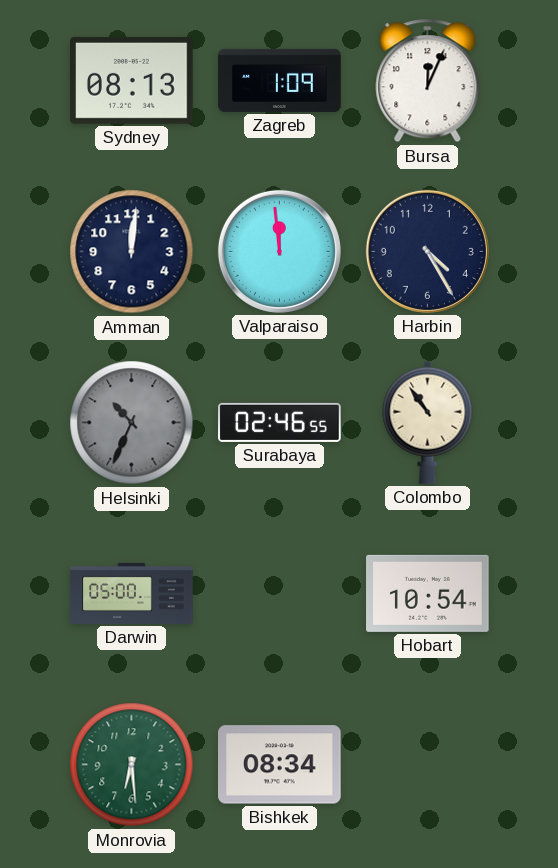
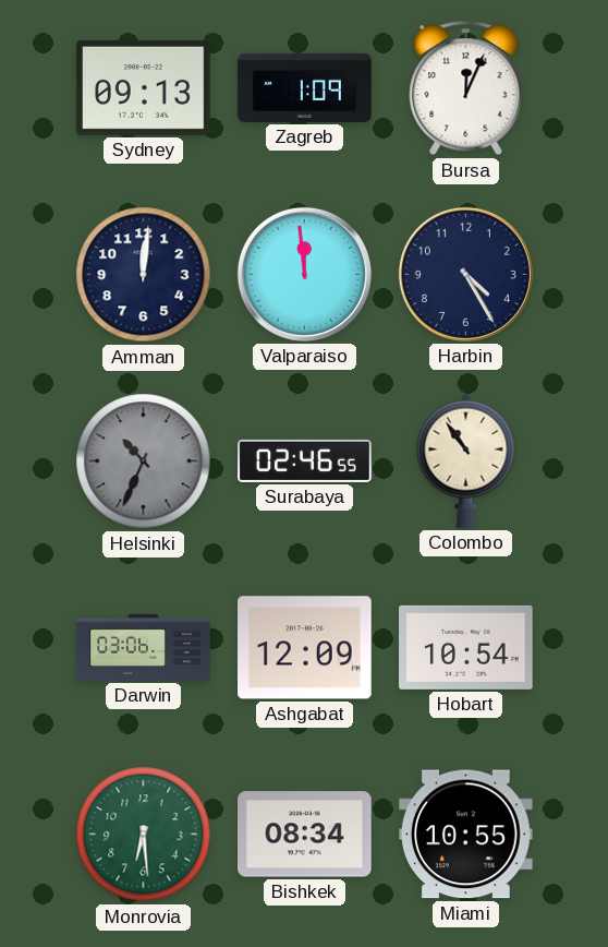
Sydney: 08:13 -> 09:13 (144, 87)
Darwin: 05:00 -> 03:06 (144, 647)
Ashgabat: none -> 12:09 (305, 648)
Miami: none -> 10:55 (466, 835)
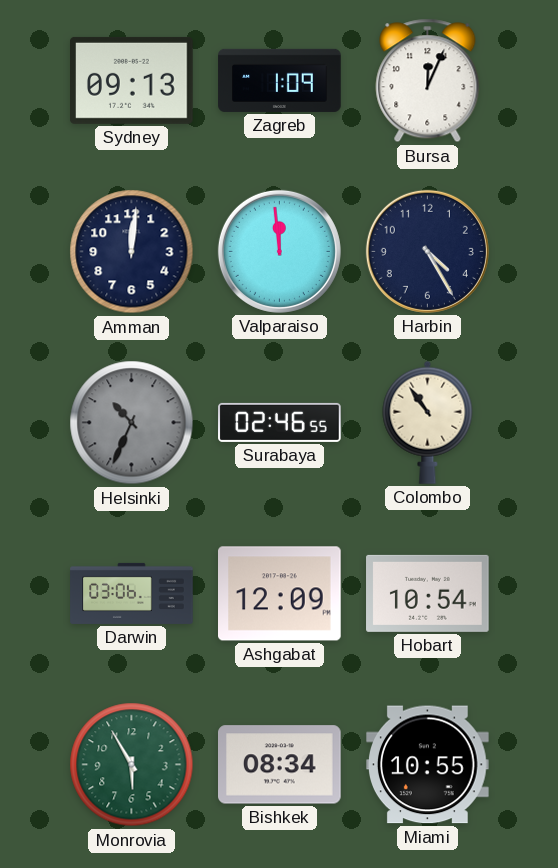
Monrovia: 6:29 -> 5:55 (132, 765)
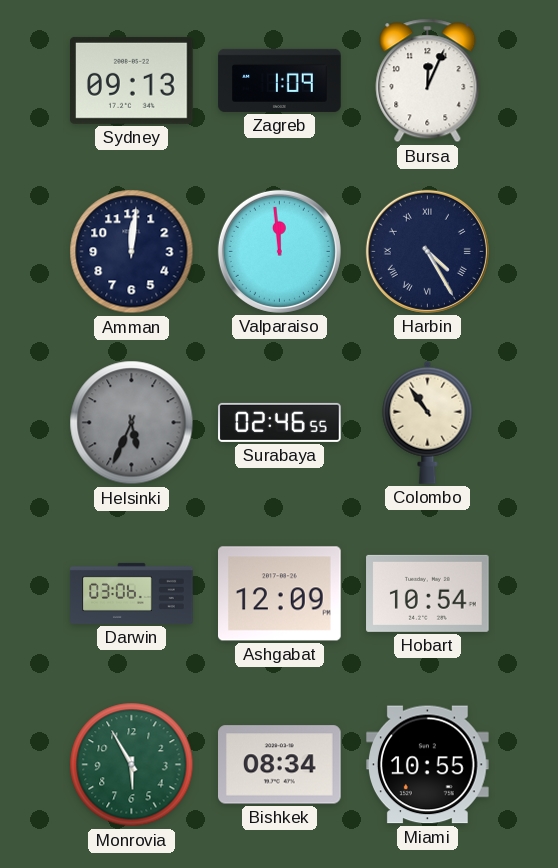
Harbin numerals: Arabic -> Roman (427, 251)
Helsinki: 10:34 -> 5:34 (132, 423)
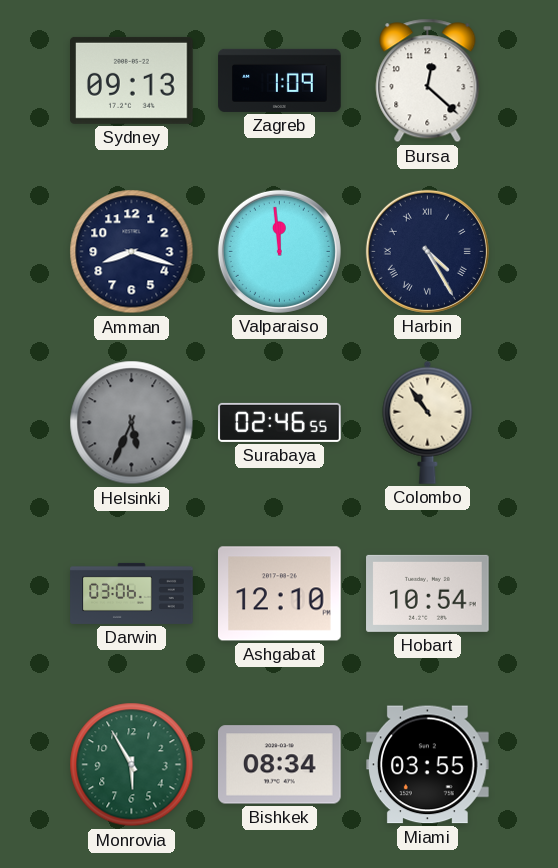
Bursa: 12:04 -> 12:22 (428, 81)
Amman: 12:01 -> 8:18 (132, 252)
Ashgabat: 12:09 -> 12:10 (280, 594)
Miami: 10:55 -> 03:55 (428, 765)
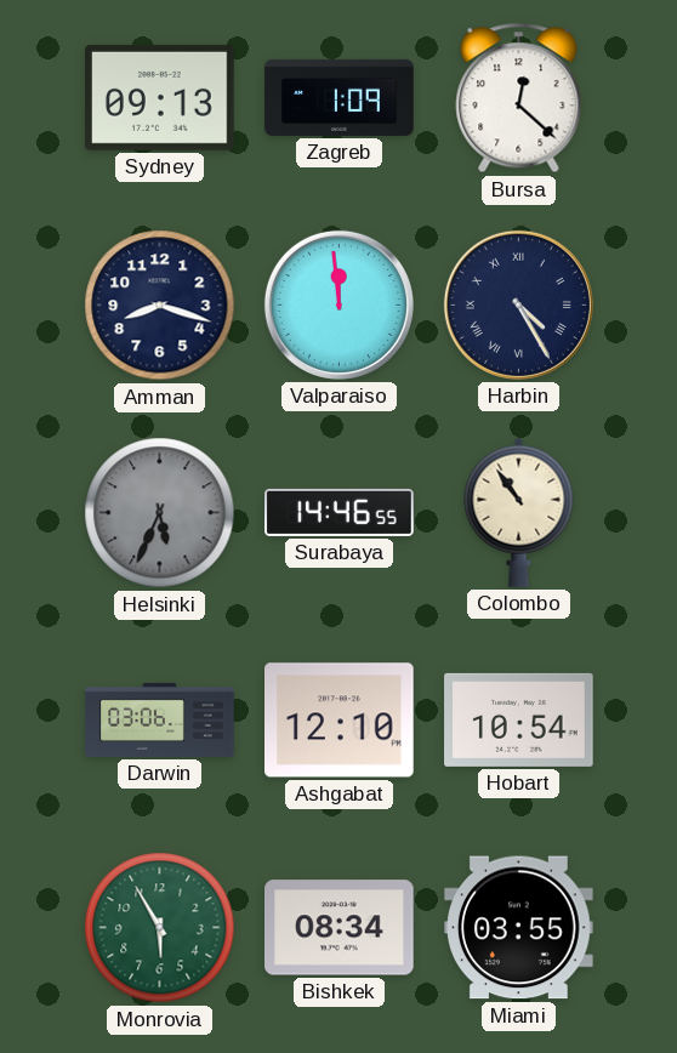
Surabaya: 02:46 -> 14:46 (340, 512)
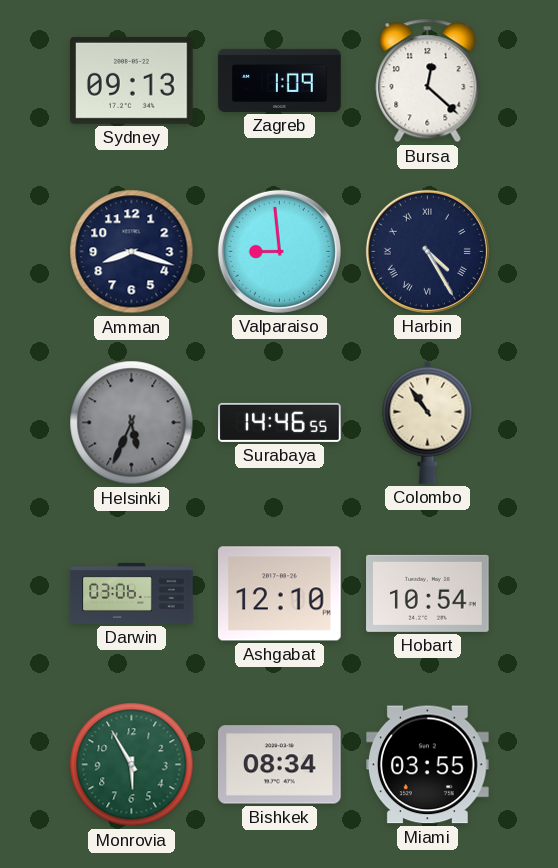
Valparaiso: 11:59 -> 8:59 (279, 251)
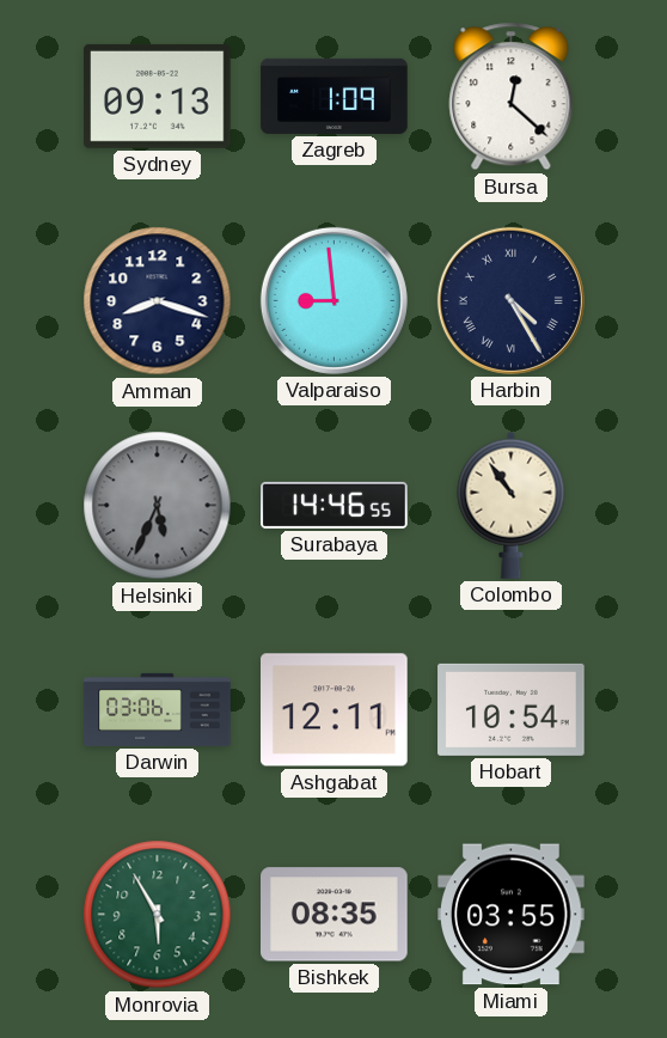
Ashgabat: 12:10 -> 12:11 (335, 710)
Bishkek: 08:34 -> 08:35 (335, 915)
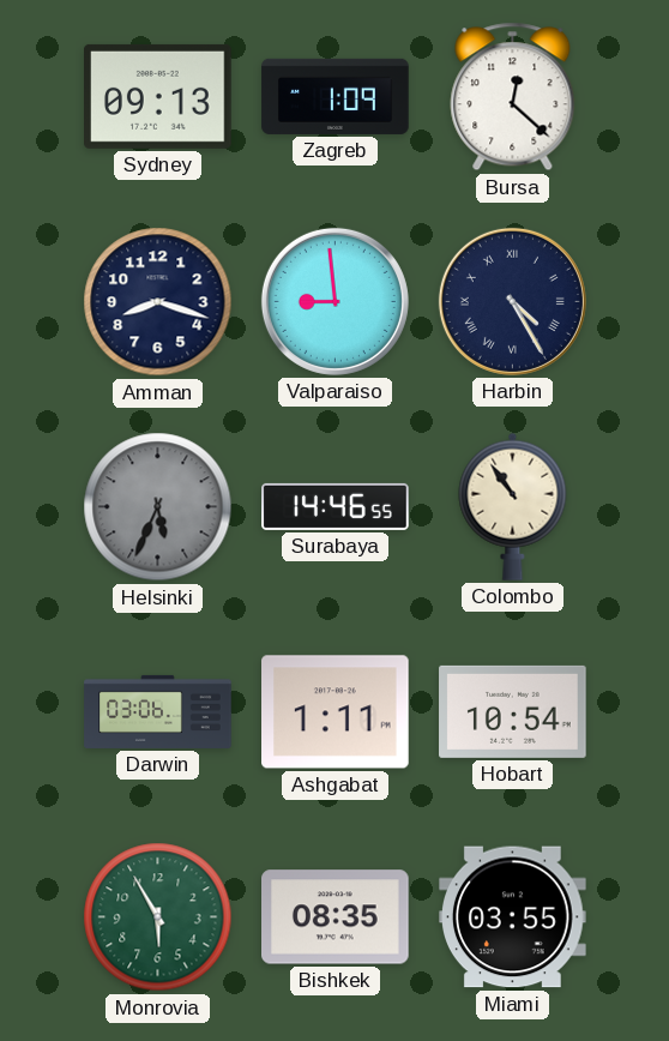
Ashgabat: 12:11 -> 1:11 (336, 712)
